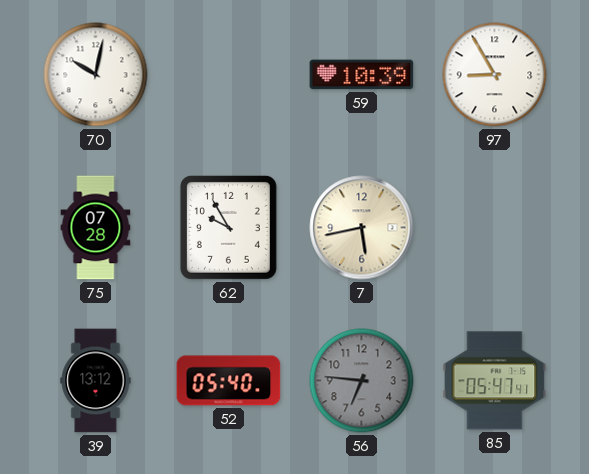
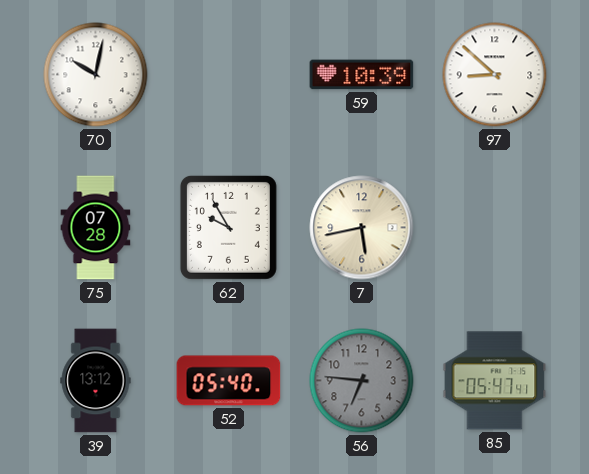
97: 8:55 -> 8:52 (495, 75)
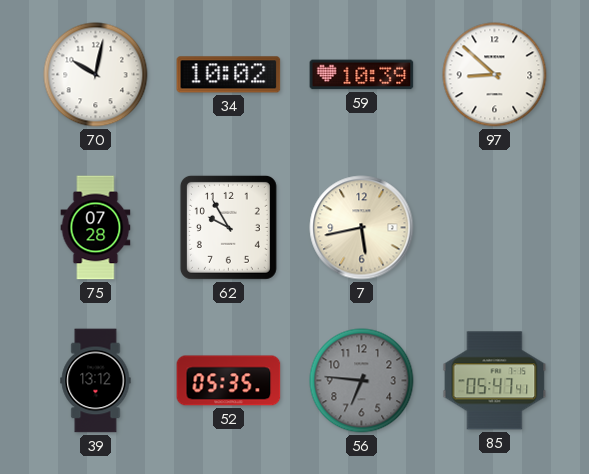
34: none -> 10:02 (229, 75)
52: 05:40 -> 05:35 (229, 381)
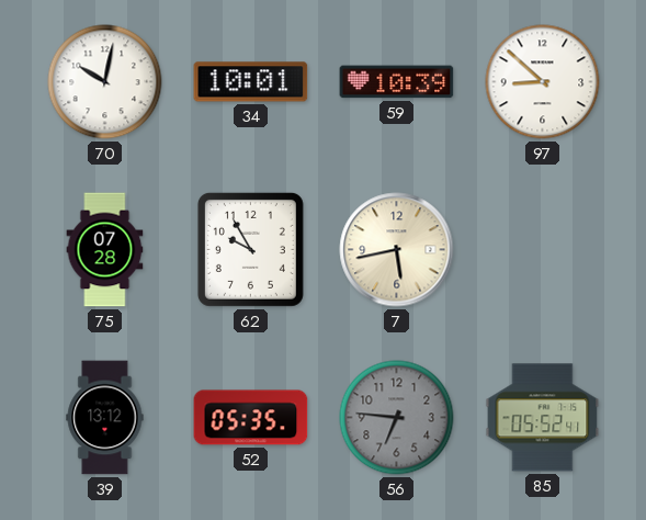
34: 10:02 -> 10:01 (251, 82)
85: 05:47 -> 05:52 (543, 418)
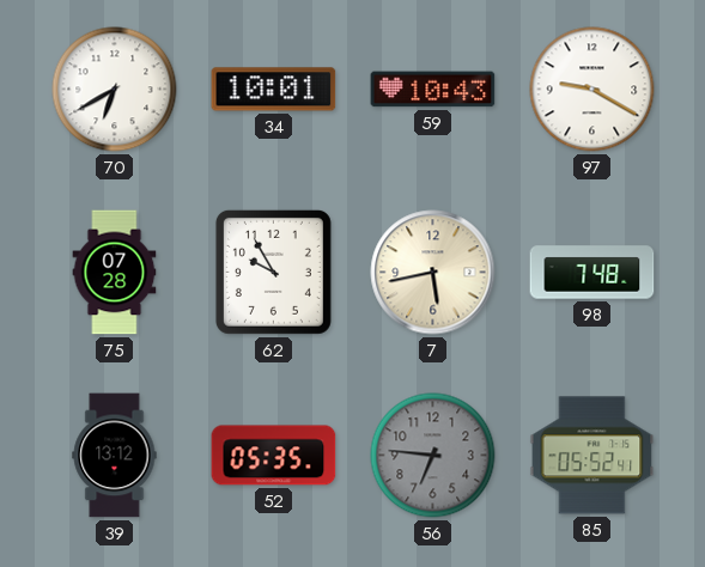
70: 10:02 -> 6:40 (115, 90)
59: 10:39 -> 10:43 (433, 90)
97: 8:52 -> 9:20 (592, 90)
98: none -> 7:48 (592, 273)
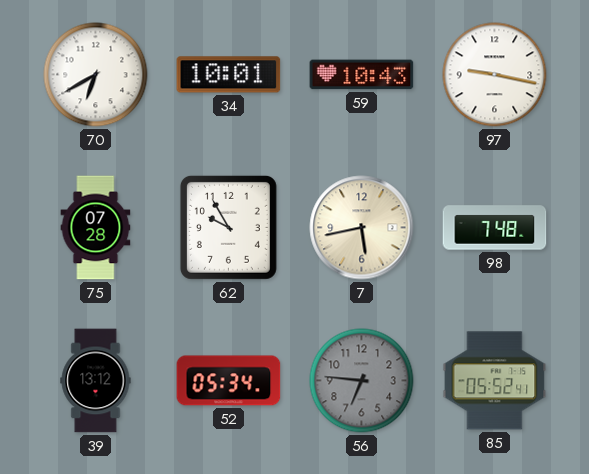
97: 9:20 -> 9:17 (495, 75)
52: 05:35 -> 05:34 (229, 381)
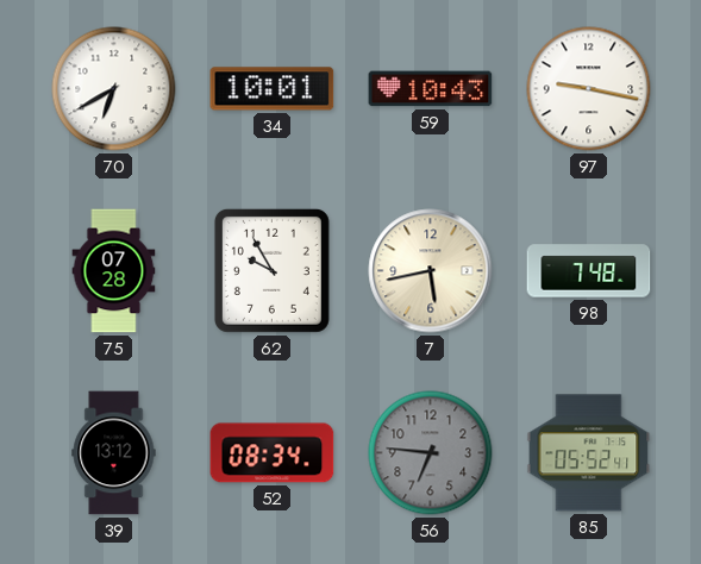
52: 05:34 -> 08:34 (273, 453)
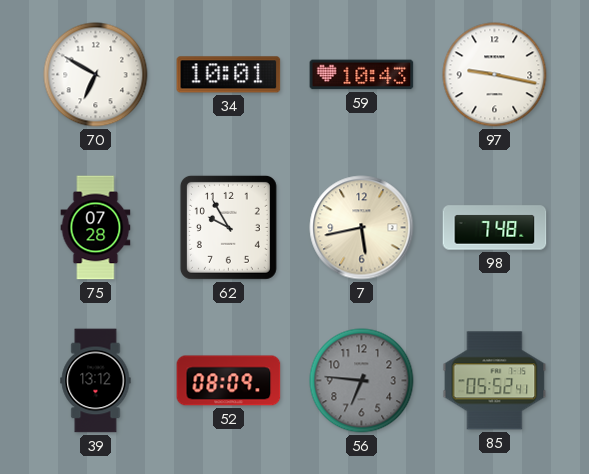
70: 6:40 -> 6:50 (96, 75)
52: 08:34 -> 08:09 (229, 381)
